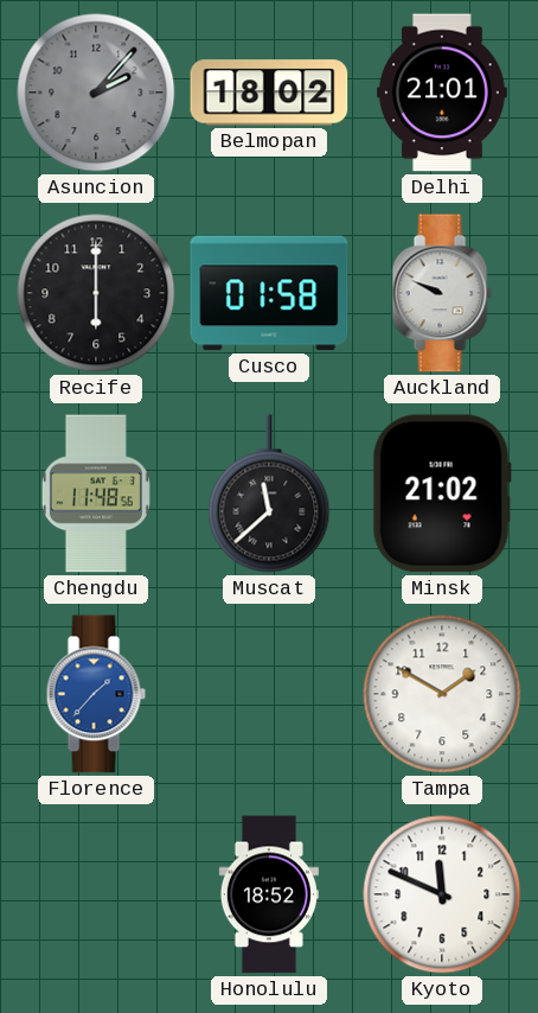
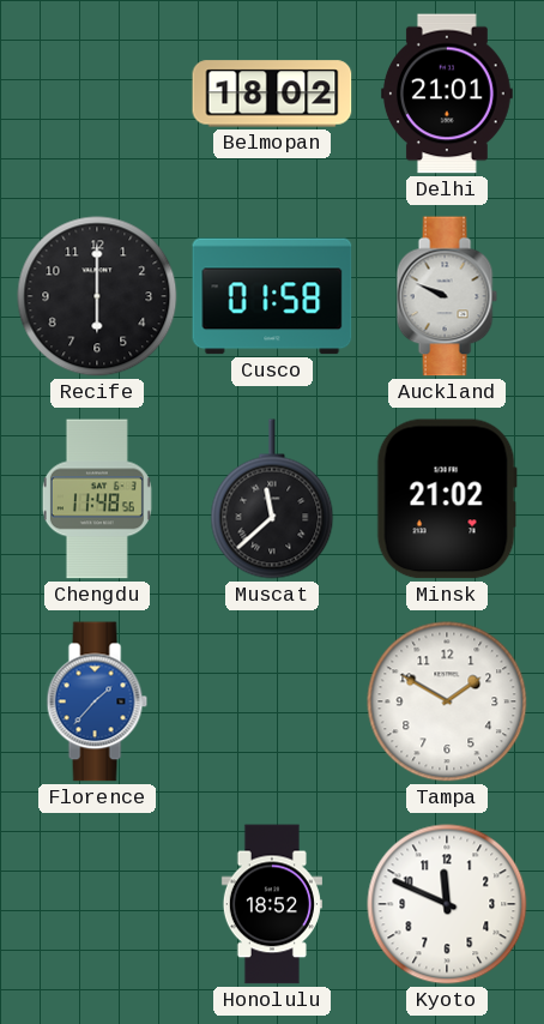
Asuncion: 2:07 -> none (96, 93)
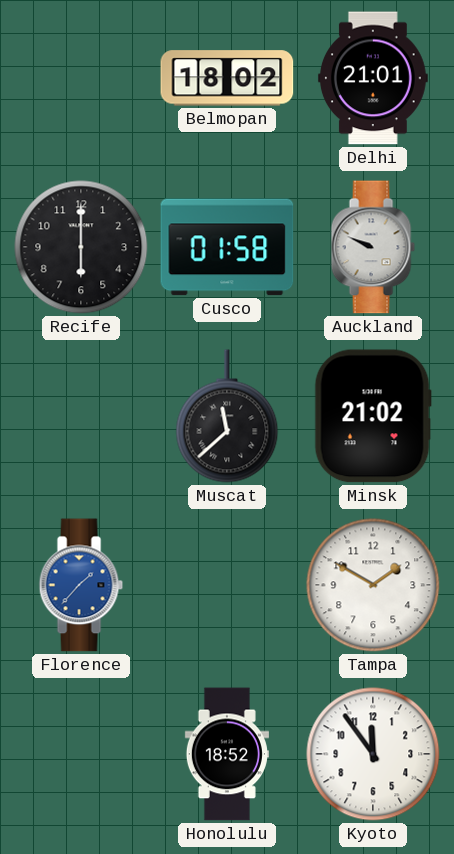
Chengdu: 11:48 -> none (97, 499)
Kyoto: 11:49 -> 11:54 (373, 754)
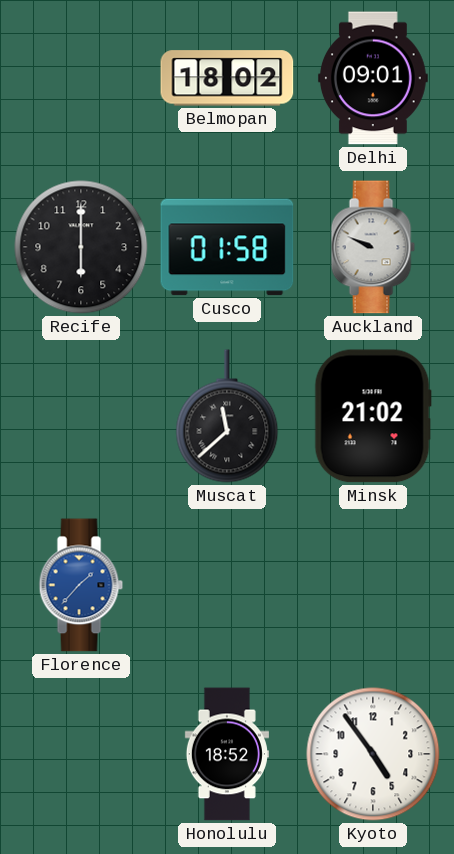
Delhi: 21:01 -> 09:01 (373, 78)
Tampa: 1:50 -> none (373, 585)
Kyoto: 11:54 -> 4:54 (373, 754)
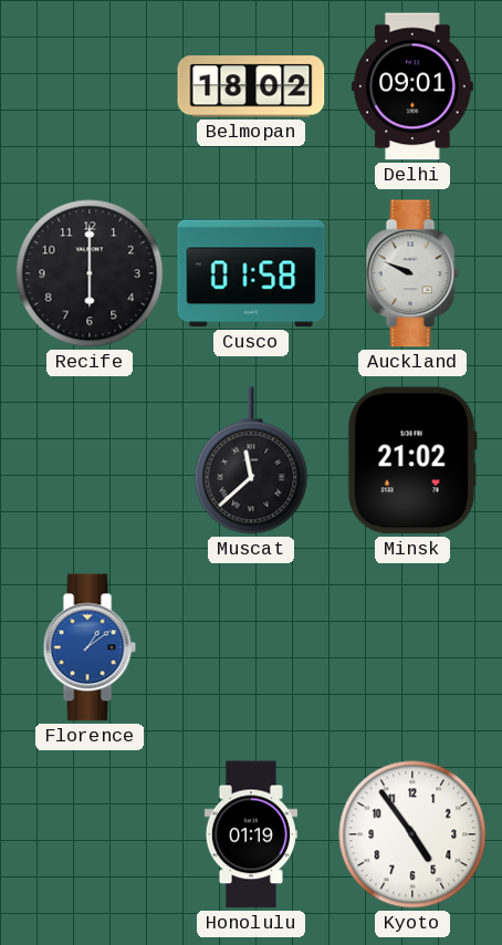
Florence: 1:37 -> 1:09 (90, 647)
Honolulu: 18:52 -> 01:19 (251, 834)
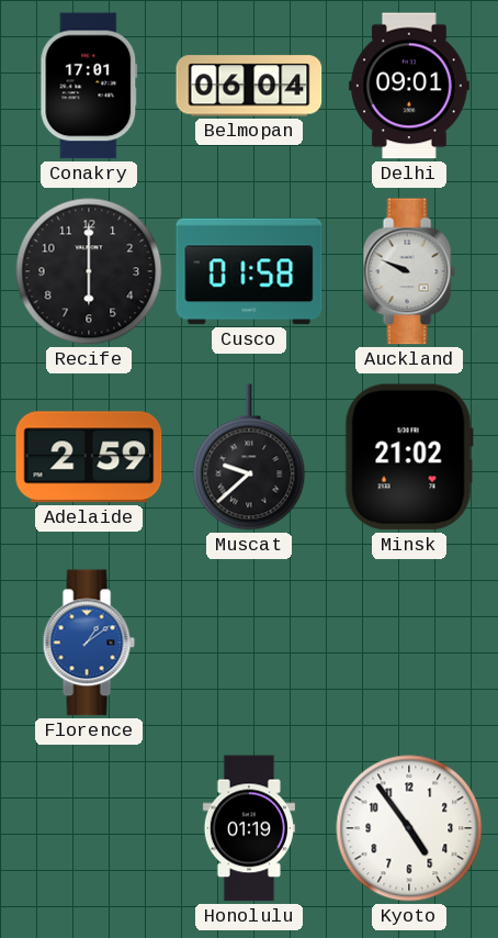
Conakry: none -> 17:01 (89, 86)
Belmopan: 18:02 -> 06:04 (249, 86)
Adelaide: none -> 2:59 (89, 457)
Muscat: 11:38 -> 9:38 (249, 457)
